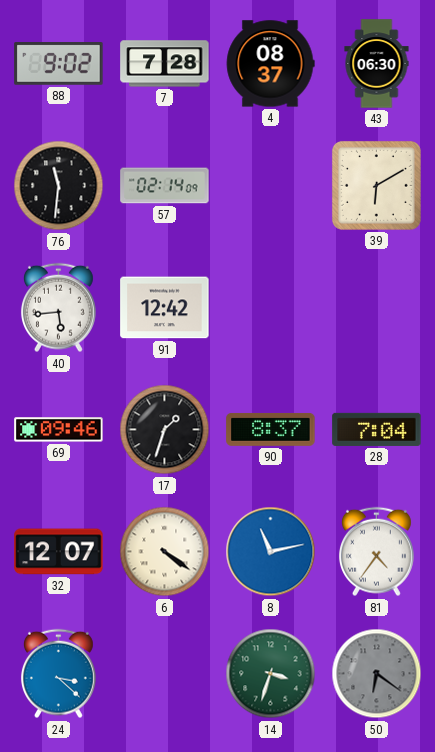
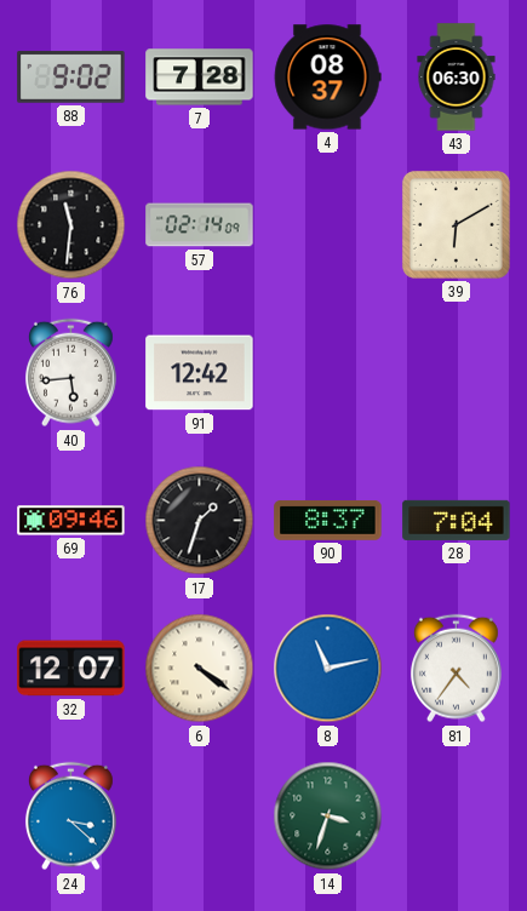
50: 6:21 -> none (377, 674)
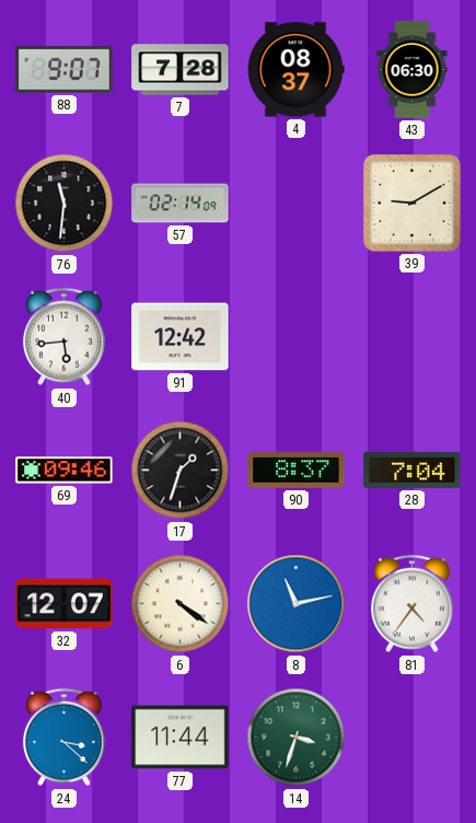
88: 9:02 -> 9:07 (65, 70)
39: 6:10 -> 9:10 (411, 202)
77: none -> 11:44 (181, 738)
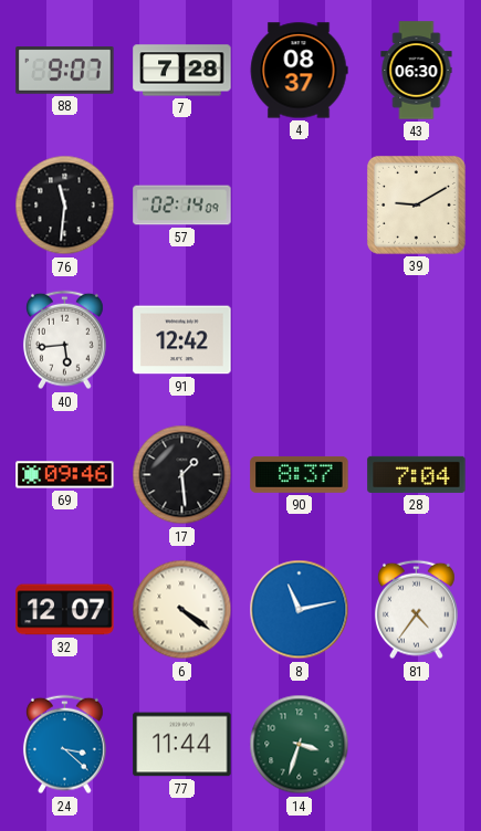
17: 1:33 -> 1:29 (182, 475)
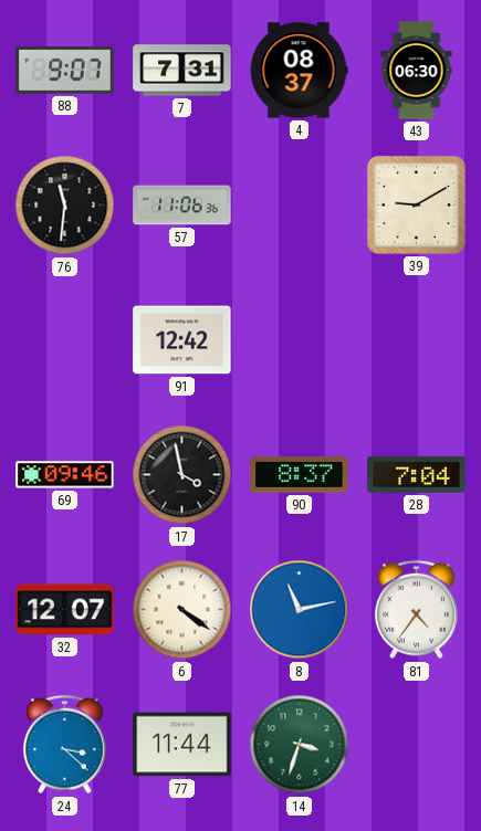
7: 7:28 -> 7:31 (182, 71)
57: 02:14 -> 11:06 (182, 206)
40: 5:44 -> none (64, 340)
17: 1:29 -> 3:58 (182, 475)
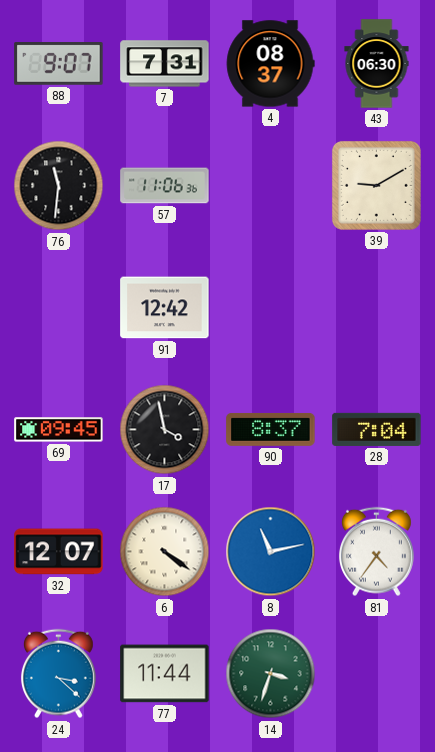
69: 09:46 -> 09:45 (59, 430)
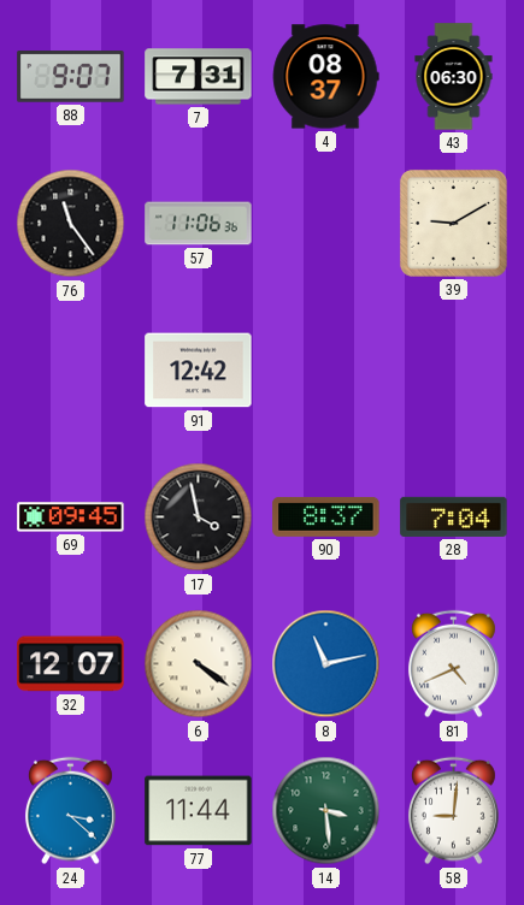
76: 11:31 -> 11:24 (71, 224)
81: 4:36 -> 4:41 (453, 664)
14: 3:33 -> 3:29 (326, 811)
58: none -> 9:01 (453, 811)
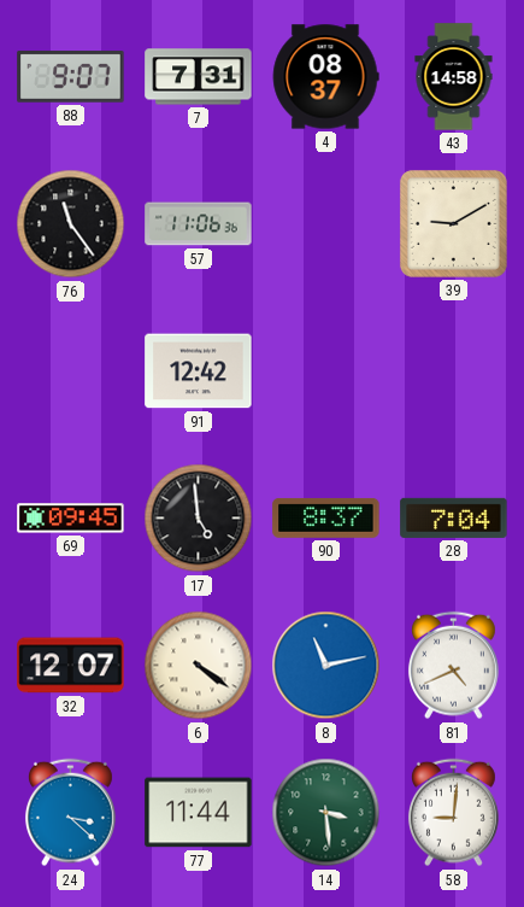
43: 06:30 -> 14:58 (454, 77)
17: 3:58 -> 4:59 (199, 519)
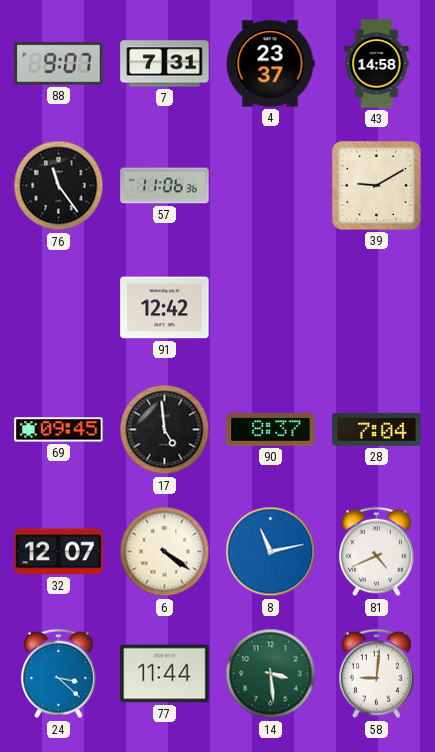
4: 08:37 -> 23:37 (270, 64)
